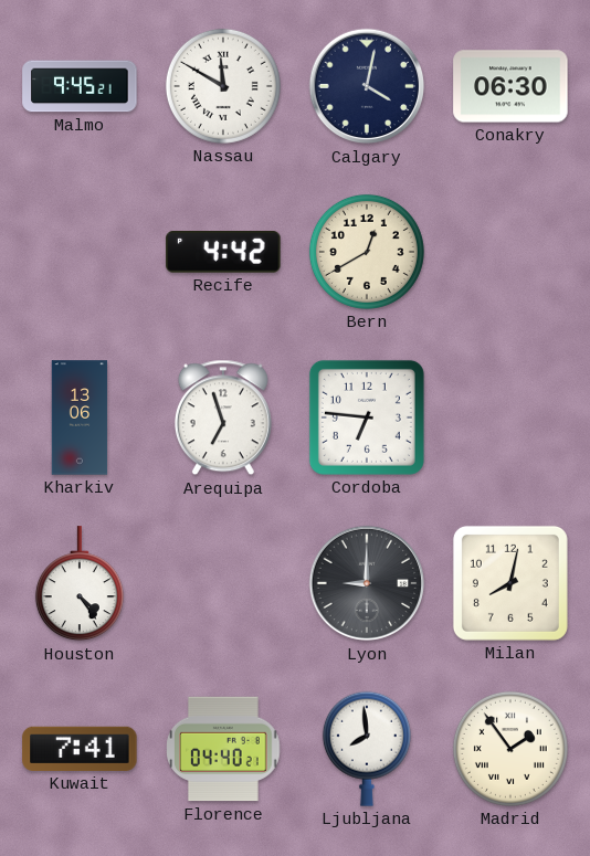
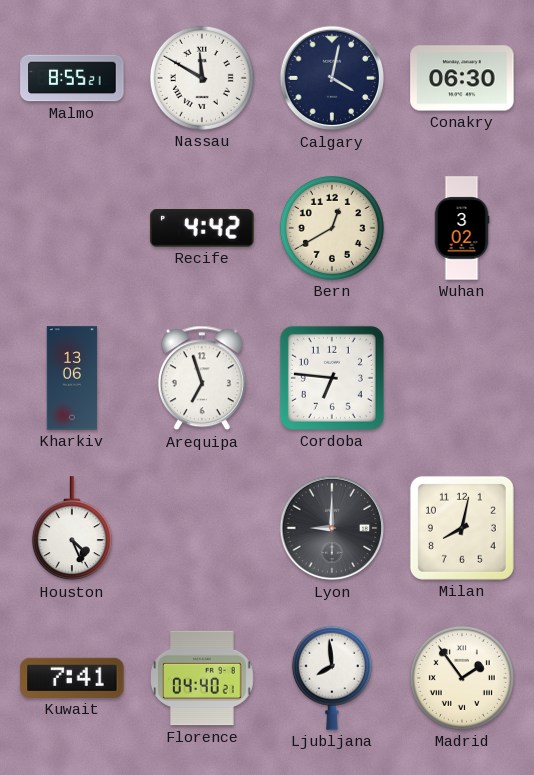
Malmo: 9:45 -> 8:55 (72, 78)
Wuhan: none -> 3:02 (462, 228)
Houston: 4:24 -> 4:26 (72, 529)
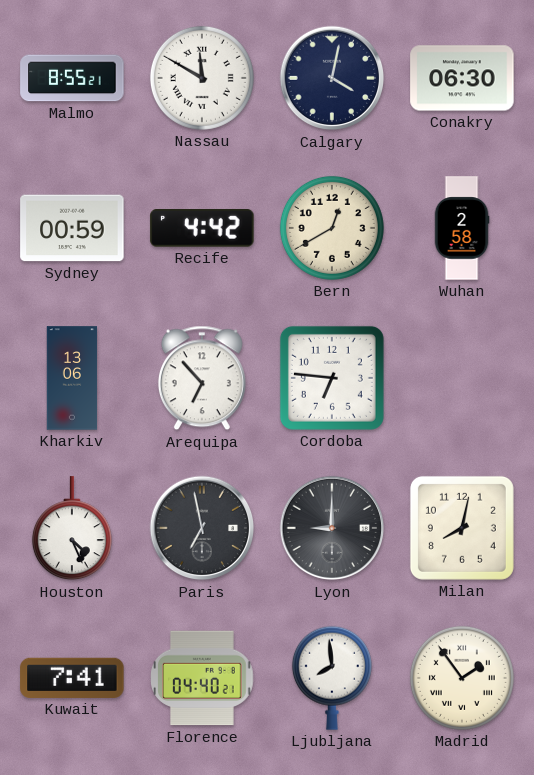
Sydney: none -> 00:59 (72, 228)
Wuhan: 3:02 -> 2:58 (462, 228)
Arequipa: 6:57 -> 6:53 (202, 378)
Paris: none -> 6:58 (202, 528)
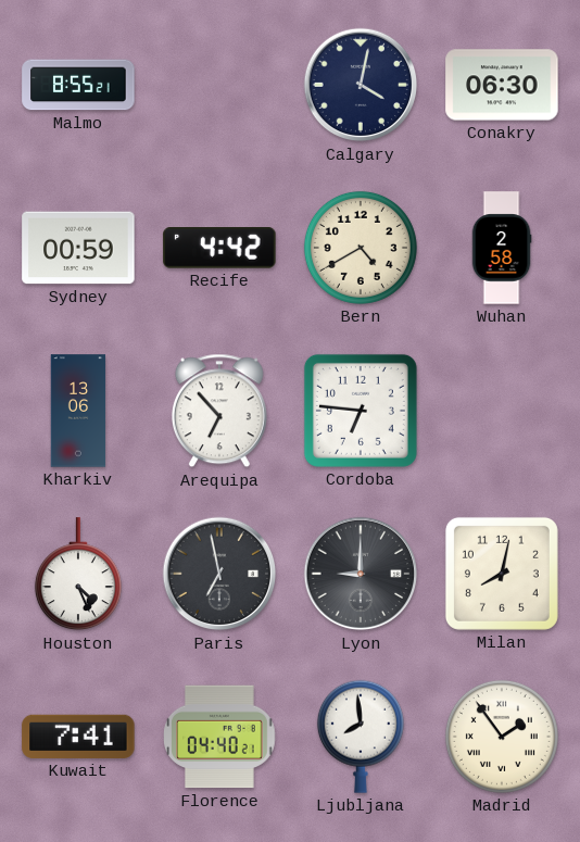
Nassau: 11:50 -> none (202, 78)
Bern: 12:40 -> 4:40 (361, 248)
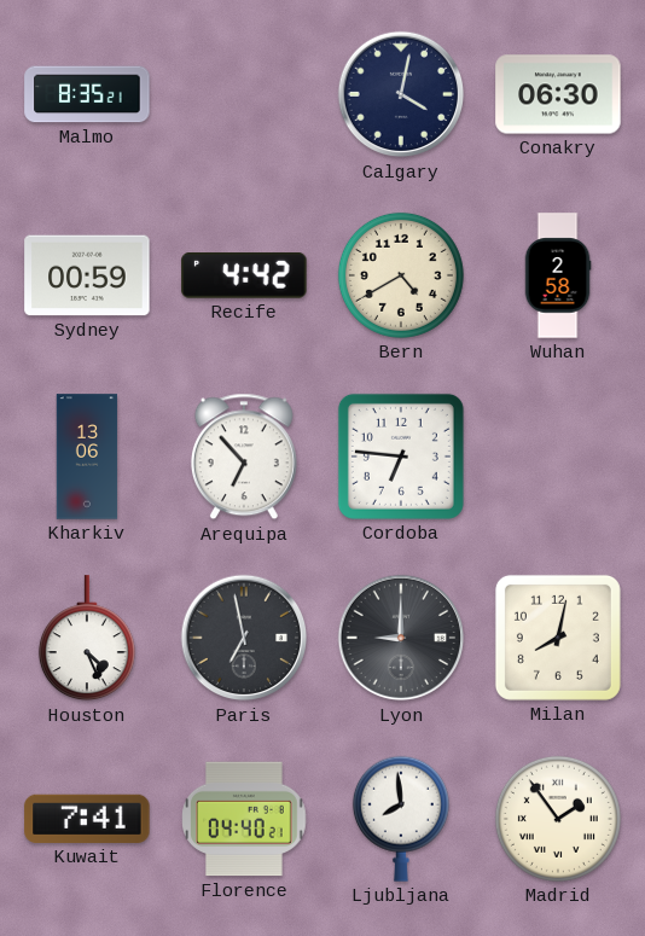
Malmo: 8:55 -> 8:35 (87, 94)
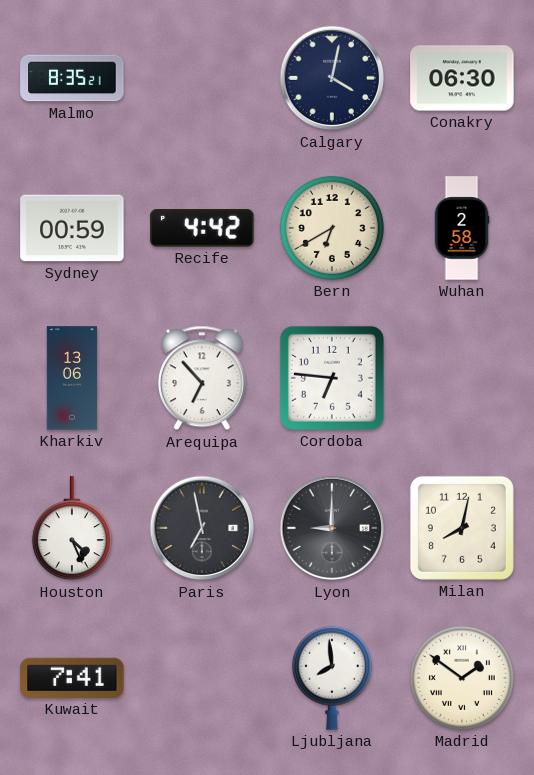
Bern: 4:40 -> 6:40 (332, 228)
Florence: 04:40 -> none (244, 819)
Madrid: 1:54 -> 1:51 (462, 678)
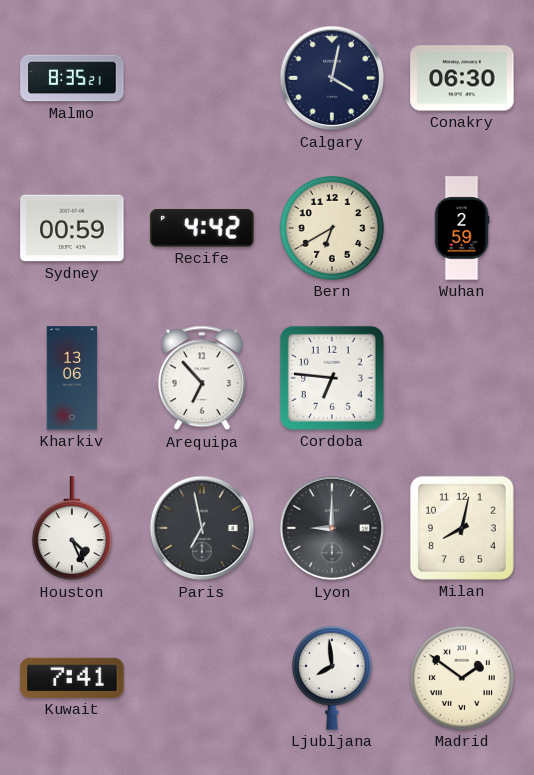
Wuhan: 2:58 -> 2:59 (462, 228)
